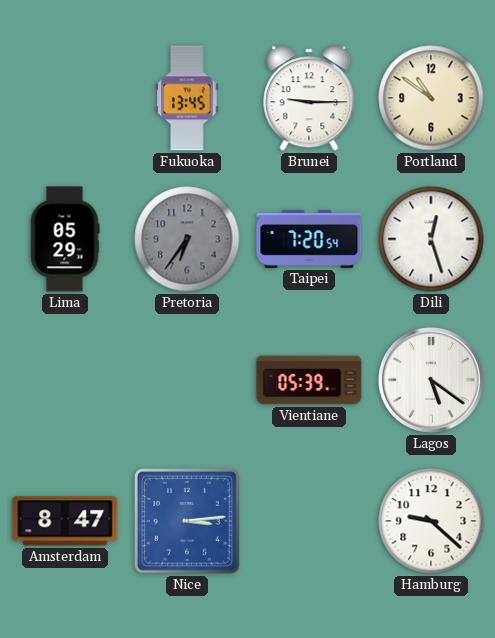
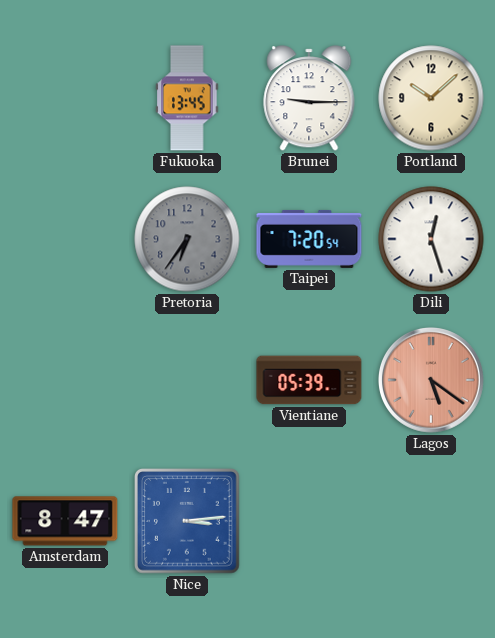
Portland: 10:51 -> 10:08 (431, 98)
Lima: 05:29 -> none (65, 239)
Lagos dial: white -> salmon (431, 380)
Hamburg: 9:22 -> none (431, 521)
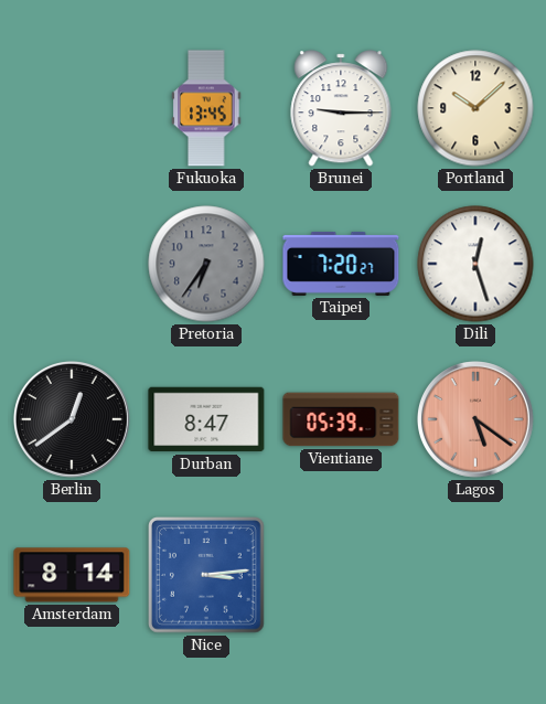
Taipei: 7:20:54 -> 7:20:27 (341, 264)
Berlin: none -> 12:39 (72, 419)
Durban: none -> 8:47 (206, 419)
Amsterdam: 8:47 -> 8:14 (72, 575)
